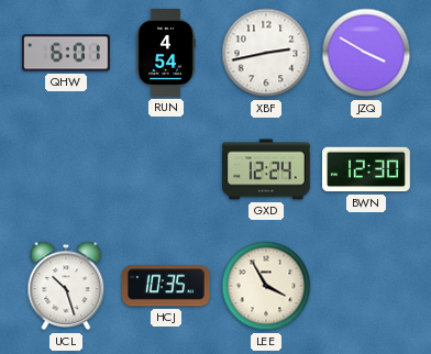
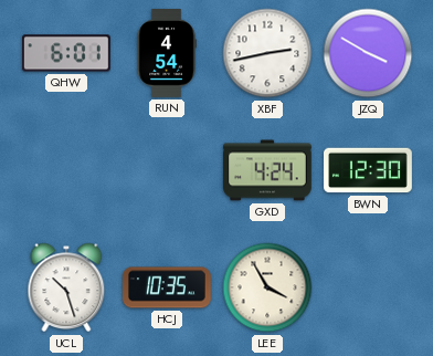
GXD: 12:24 -> 4:24 (268, 170)
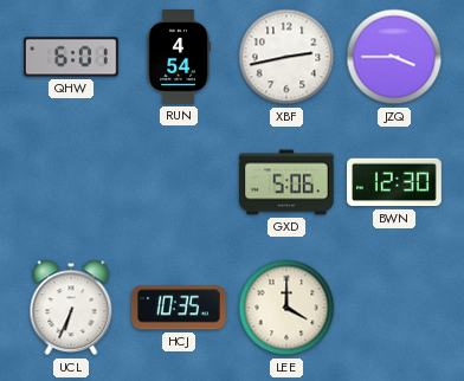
JZQ: 3:50 -> 3:45 (394, 57)
GXD: 4:24 -> 5:06 (288, 182)
UCL: 10:27 -> 6:34 (71, 308)
LEE: 3:55 -> 4:00 (286, 308)
